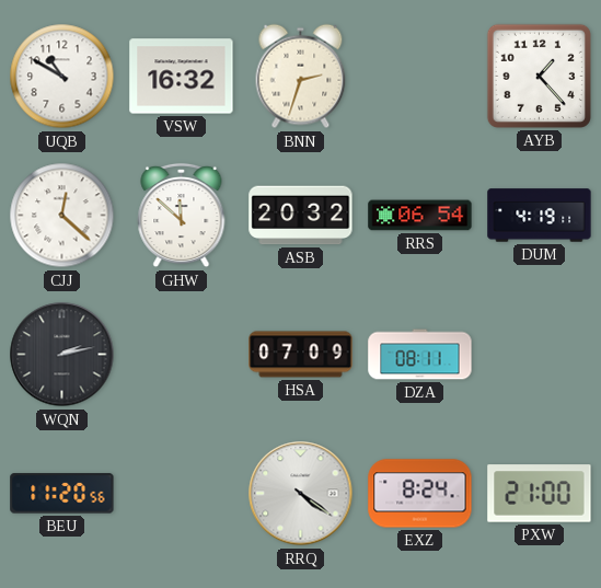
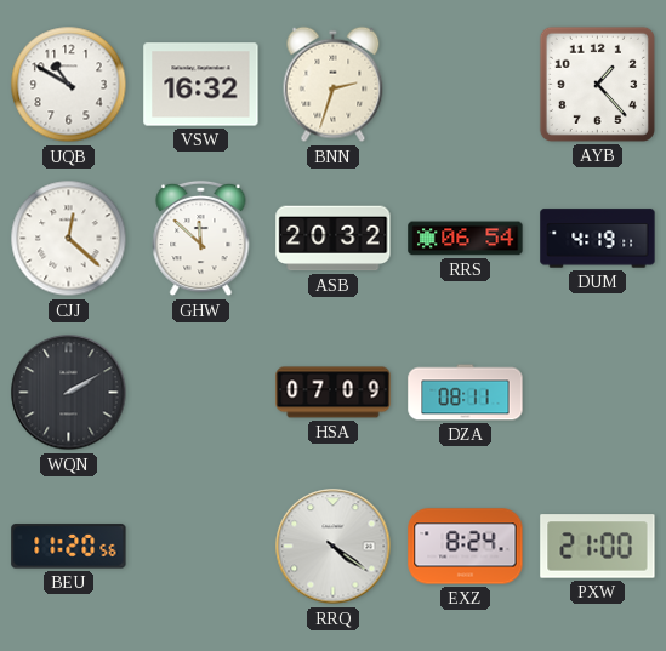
WQN: 2:13 -> 2:10 (69, 393)
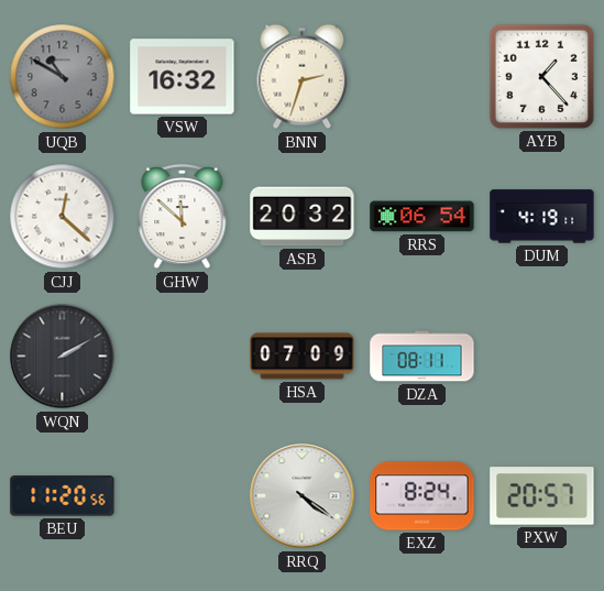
UQB dial: white -> grey (63, 77)
PXW: 21:00 -> 20:57 (542, 496)
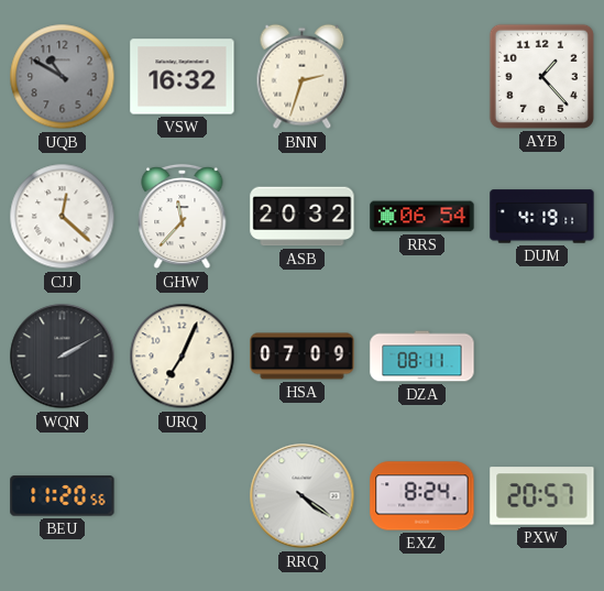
GHW: 11:52 -> 11:37 (183, 217)
URQ: none -> 7:04 (183, 357)
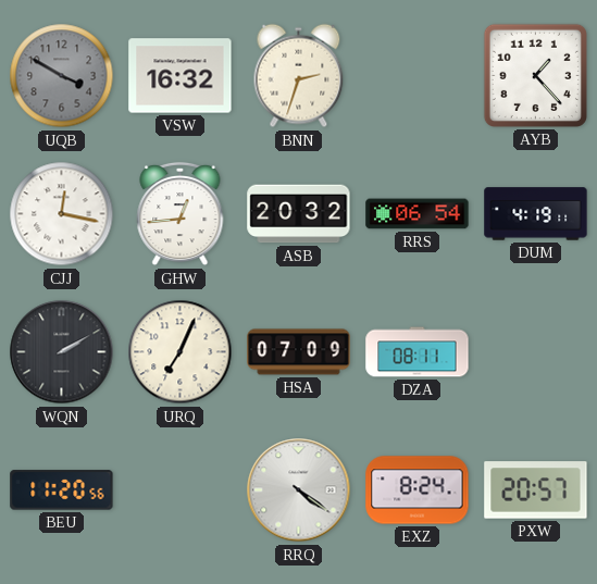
UQB: 10:50 -> 3:50 (62, 76)
CJJ: 12:22 -> 12:17 (62, 214)
GHW: 11:37 -> 12:44 (181, 214)
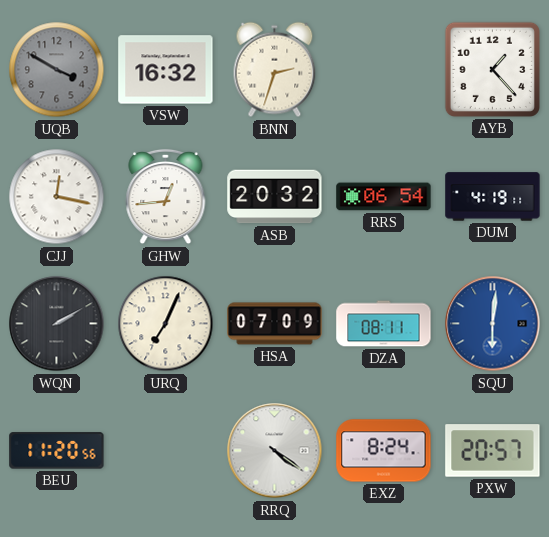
SQU: none -> 6:01 (493, 324)
